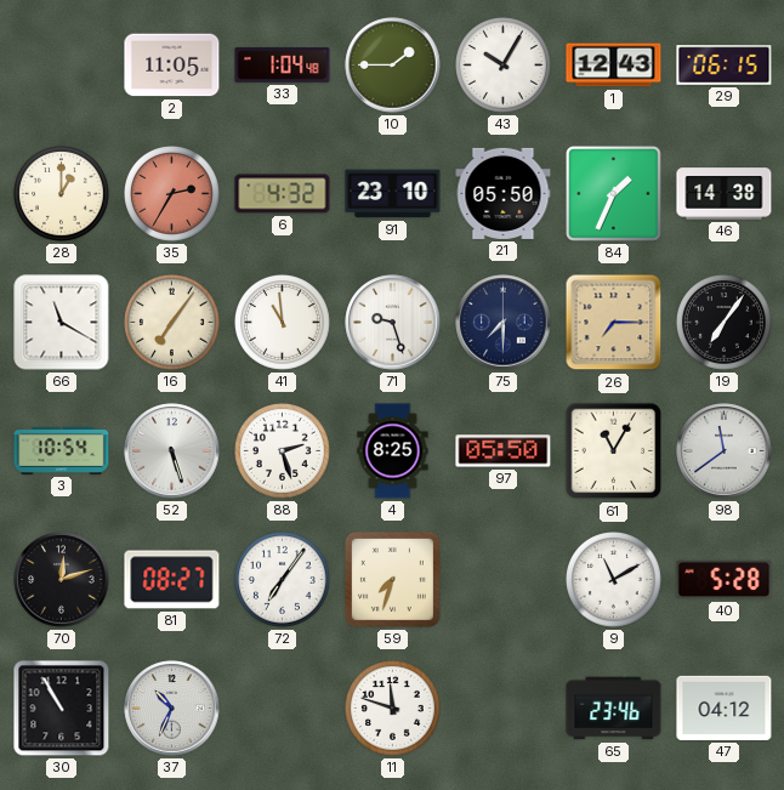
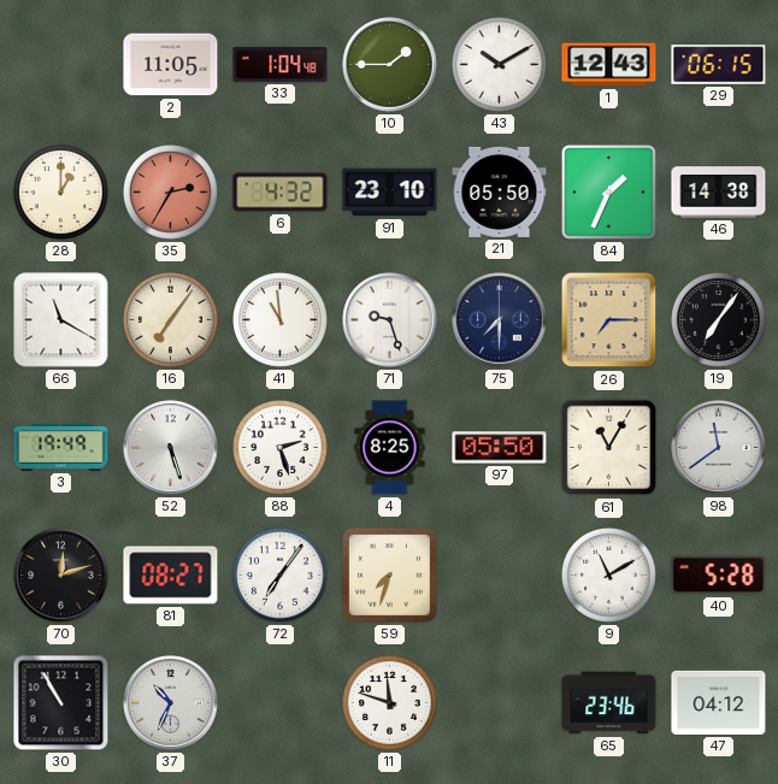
43: 10:05 -> 10:10 (500, 65)
3: 10:54 -> 19:49 (61, 447)
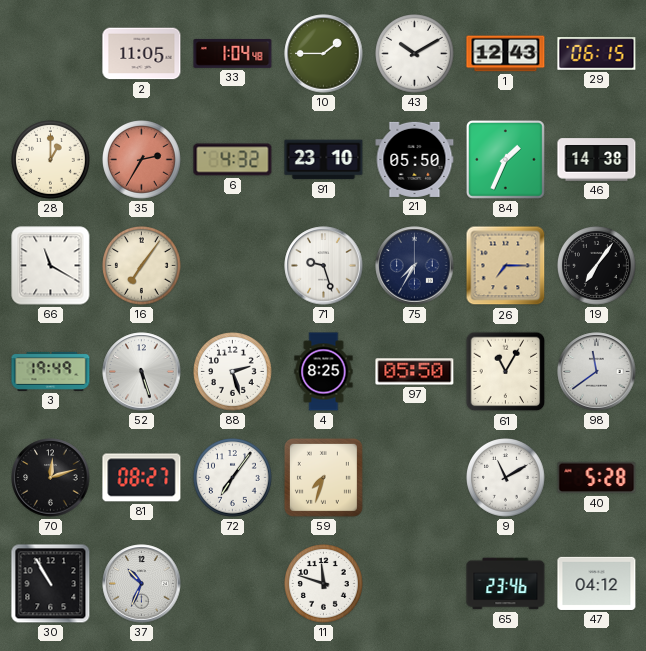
41: 10:59 -> none (281, 320)
75: 7:30 -> 7:35 (415, 266)
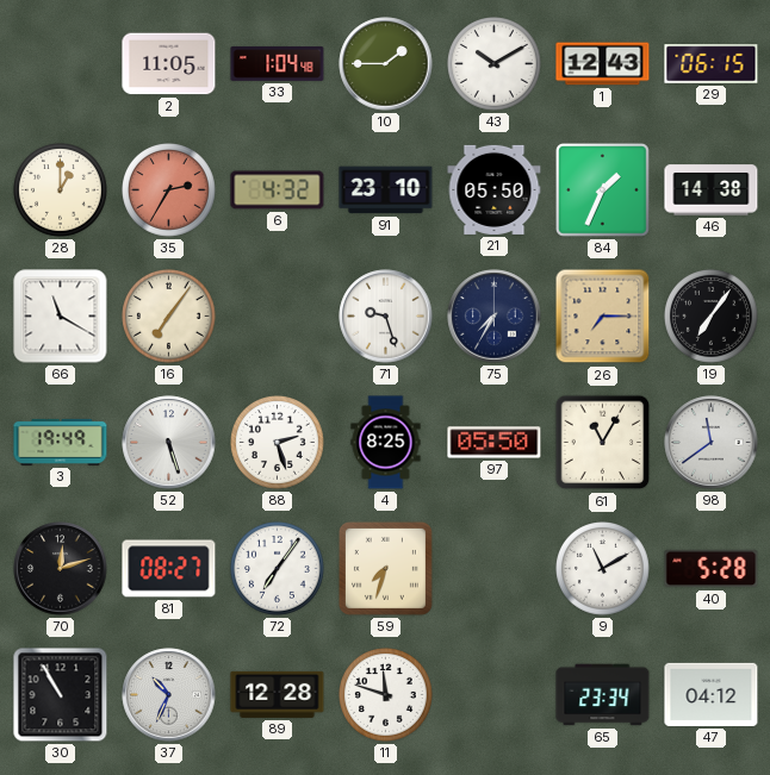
89: none -> 12:28 (278, 694)
65: 23:46 -> 23:34 (603, 695)
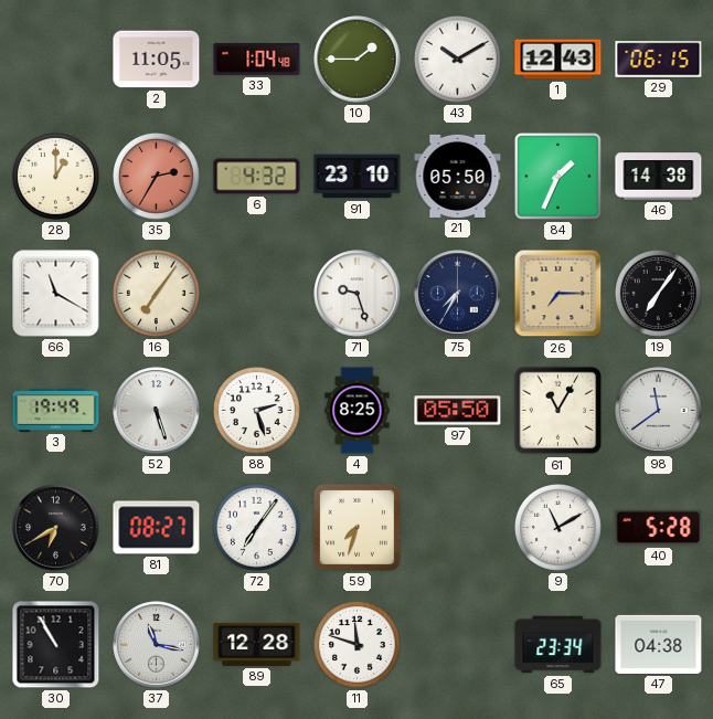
70: 12:12 -> 6:40 (56, 528)
37: 10:34 -> 11:17 (157, 645)
47: 04:12 -> 04:38 (659, 644)
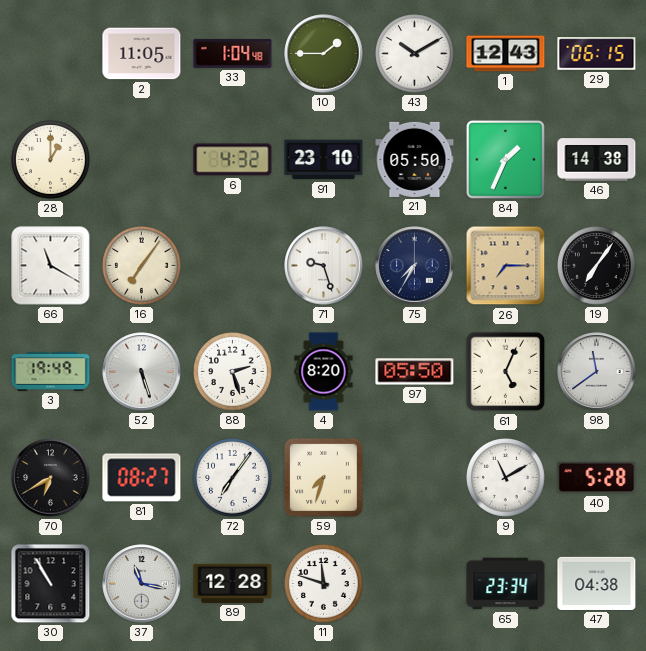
35: 2:35 -> none (157, 177)
4: 8:25 -> 8:20 (324, 372)
61: 11:05 -> 5:04 (506, 372)
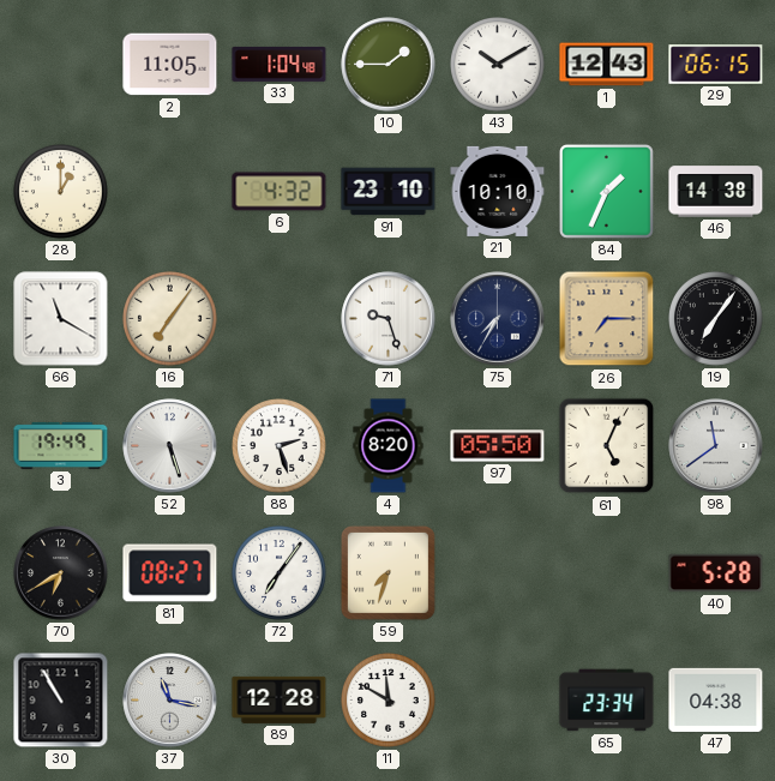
21: 05:50 -> 10:10 (498, 191)
9: 11:10 -> none (506, 478)
11: 11:48 -> 11:50 (389, 701)
